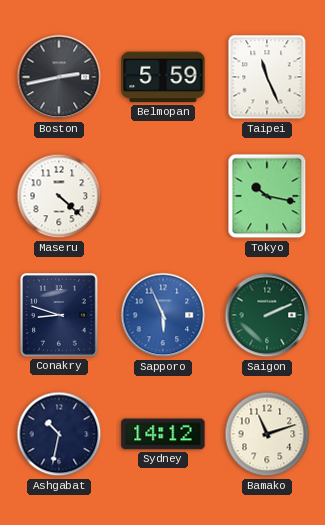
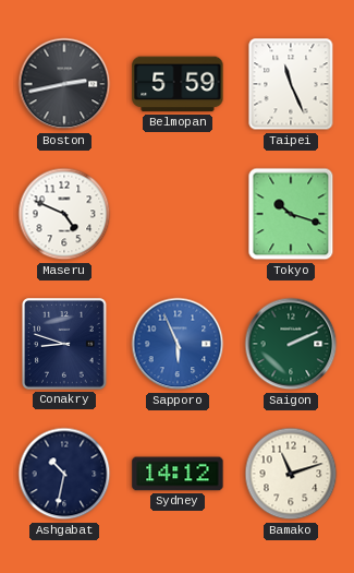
Maseru: 4:22 -> 4:49 (64, 214)
Tokyo: 10:17 -> 10:18 (291, 214)
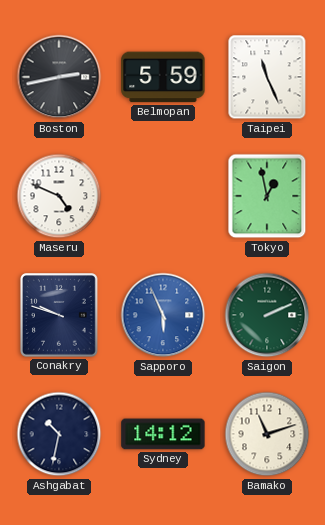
Tokyo: 10:18 -> 12:58 (267, 196)
Conakry: 8:48 -> 9:48 (60, 316)
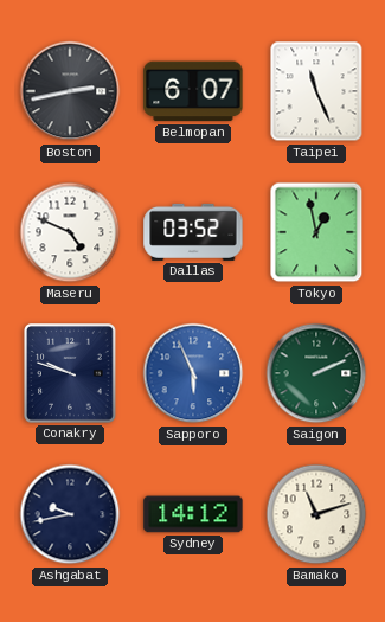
Belmopan: 5:59 -> 6:07 (193, 91)
Dallas: none -> 03:52 (193, 232)
Ashgabat: 10:32 -> 9:43 (70, 514)
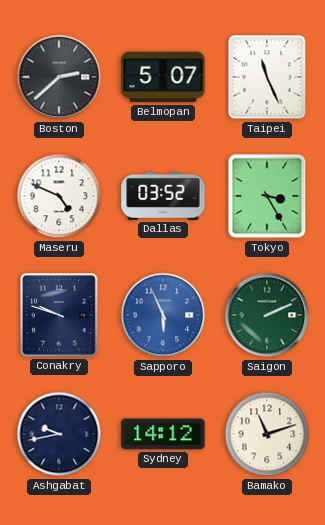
Boston: 2:43 -> 2:38 (59, 77)
Belmopan: 6:07 -> 5:07 (163, 77)
Tokyo: 12:58 -> 3:25 (267, 196)
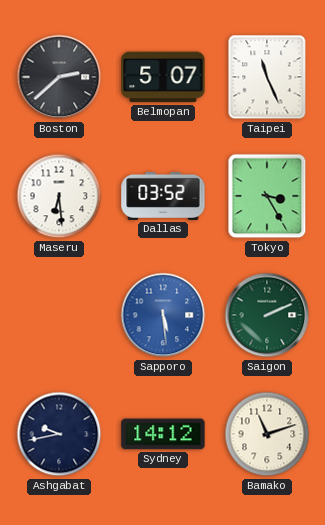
Maseru: 4:49 -> 6:29 (59, 196)
Conakry: 9:48 -> none (60, 316)
Sapporo: 5:56 -> 5:29 (163, 315)
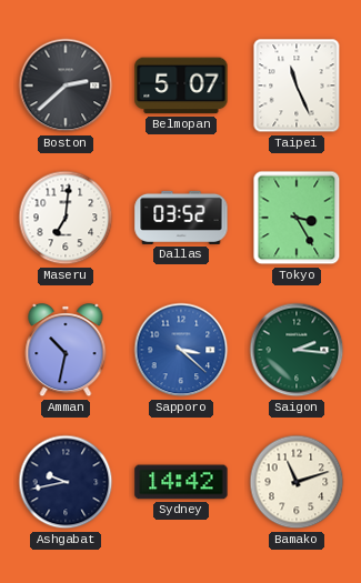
Maseru: 6:29 -> 7:01 (66, 218)
Amman: none -> 10:32 (66, 351)
Sapporo: 5:29 -> 3:22 (181, 350)
Saigon: 2:11 -> 2:16 (297, 350)
Sydney: 14:12 -> 14:42 (181, 482)
